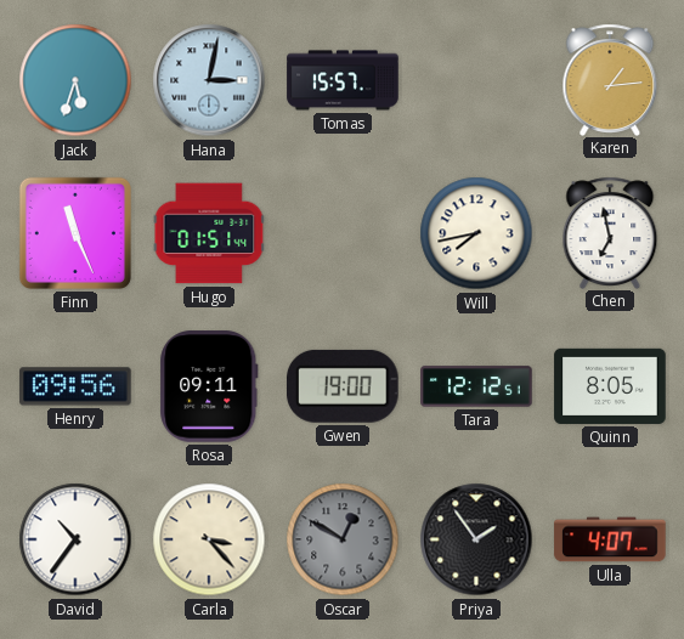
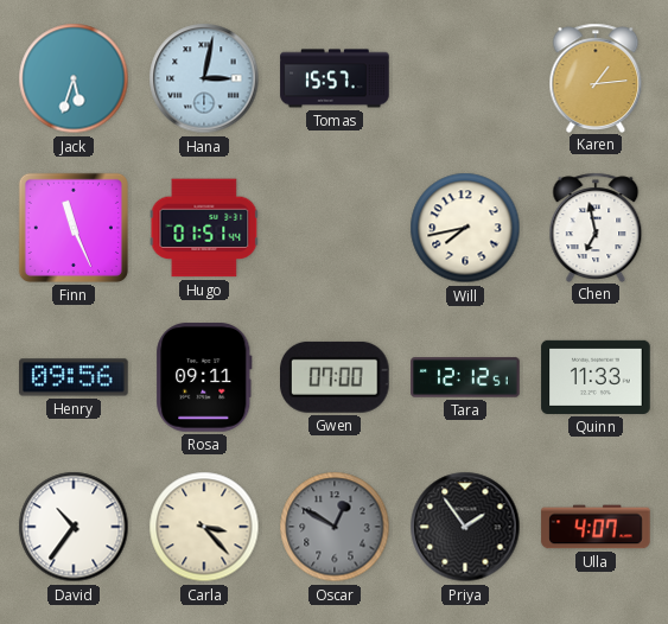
Gwen: 19:00 -> 07:00 (336, 377)
Quinn: 8:05 -> 11:33 (596, 377)
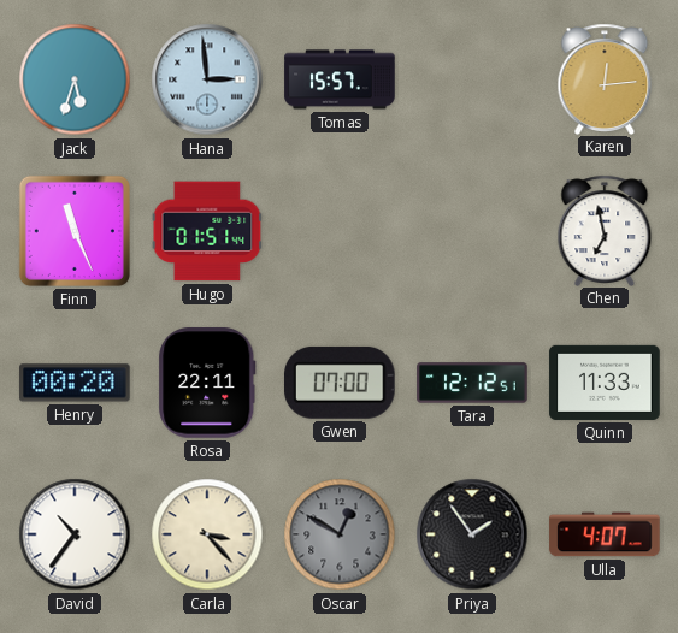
Hana: 3:02 -> 2:59 (207, 79)
Karen: 1:14 -> 12:14 (605, 78)
Will: 7:43 -> none (465, 228)
Henry: 09:56 -> 00:20 (75, 383)
Rosa: 09:11 -> 22:11 (207, 383)
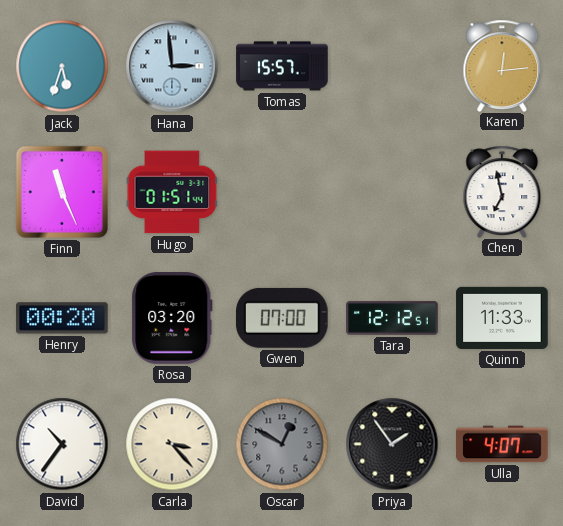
Rosa: 22:11 -> 03:20 (172, 318)
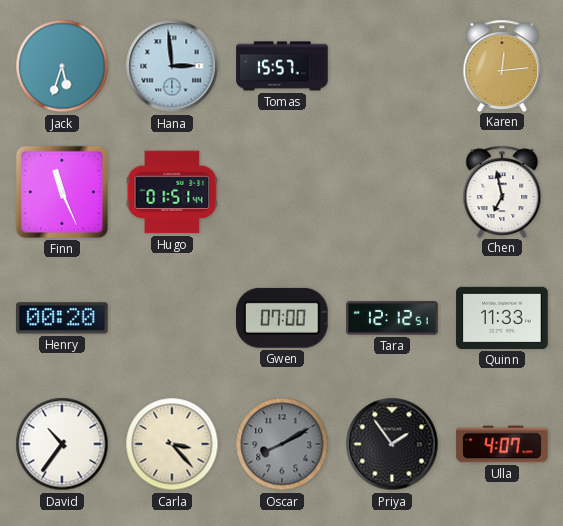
Rosa: 03:20 -> none (172, 318)
Oscar: 12:50 -> 8:10 (282, 444)
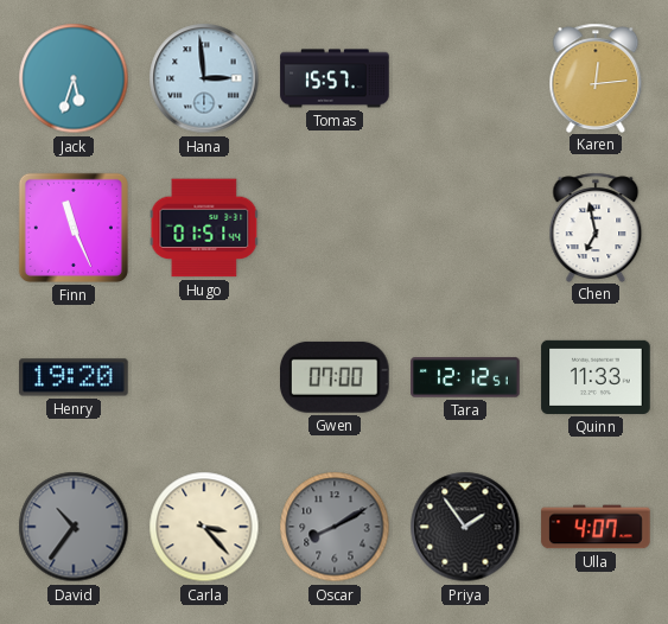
Henry: 00:20 -> 19:20 (74, 377)
David dial: white -> grey (74, 527)
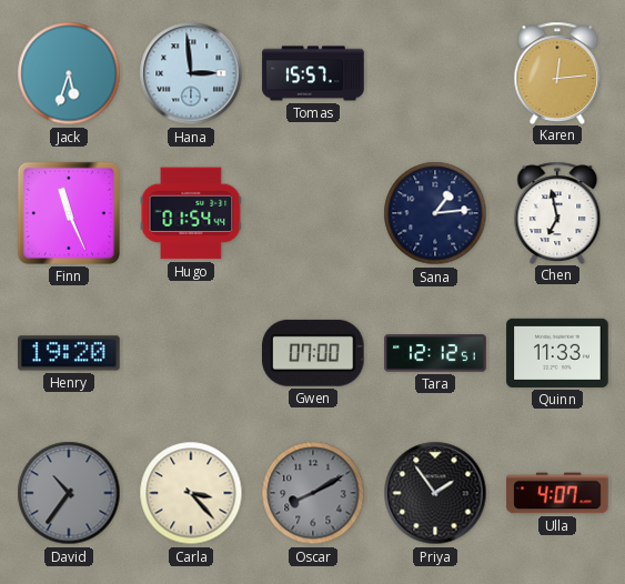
Hugo: 01:51 -> 01:54 (191, 213)
Sana: none -> 1:14 (435, 213)
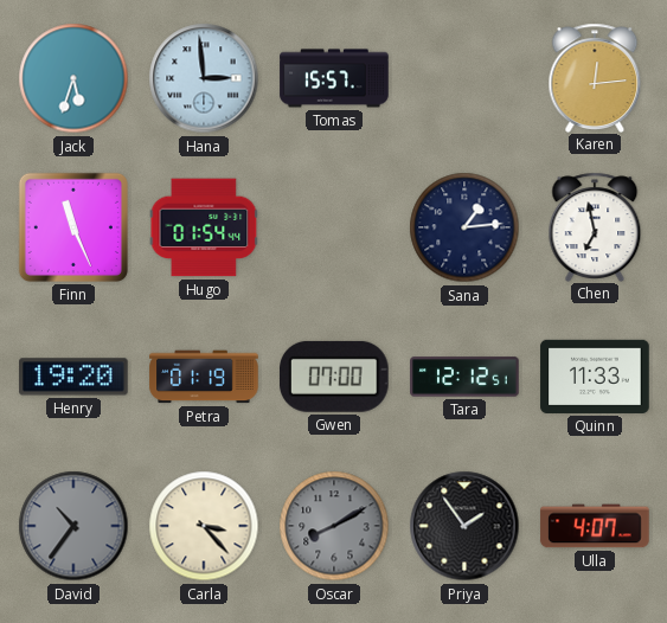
Petra: none -> 01:19 (204, 377)
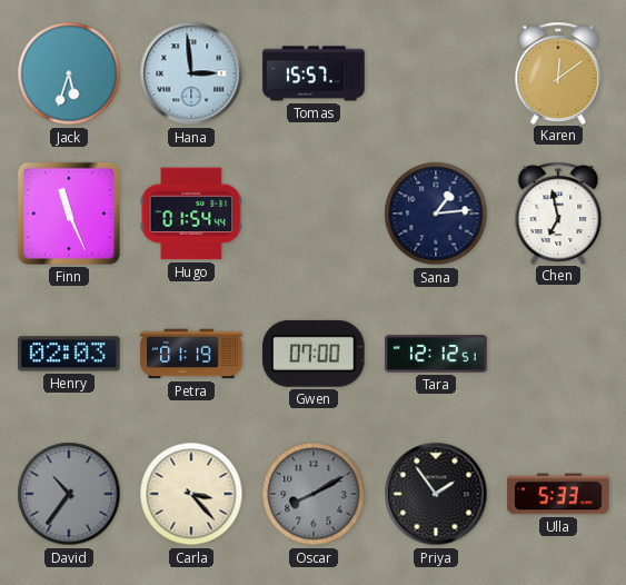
Karen: 12:14 -> 12:09 (558, 72)
Henry: 19:20 -> 02:03 (69, 354)
Quinn: 11:33 -> none (595, 377)
Ulla: 4:07 -> 5:33 (558, 494)
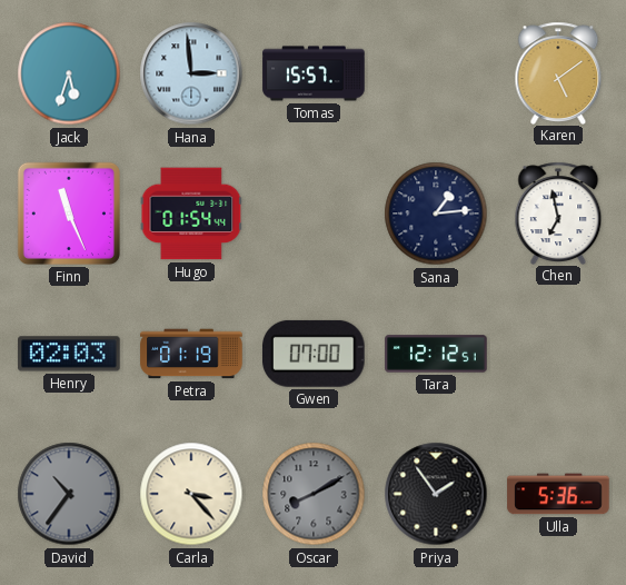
Karen: 12:09 -> 5:09 (558, 72)
Ulla: 5:33 -> 5:36 (558, 494)
